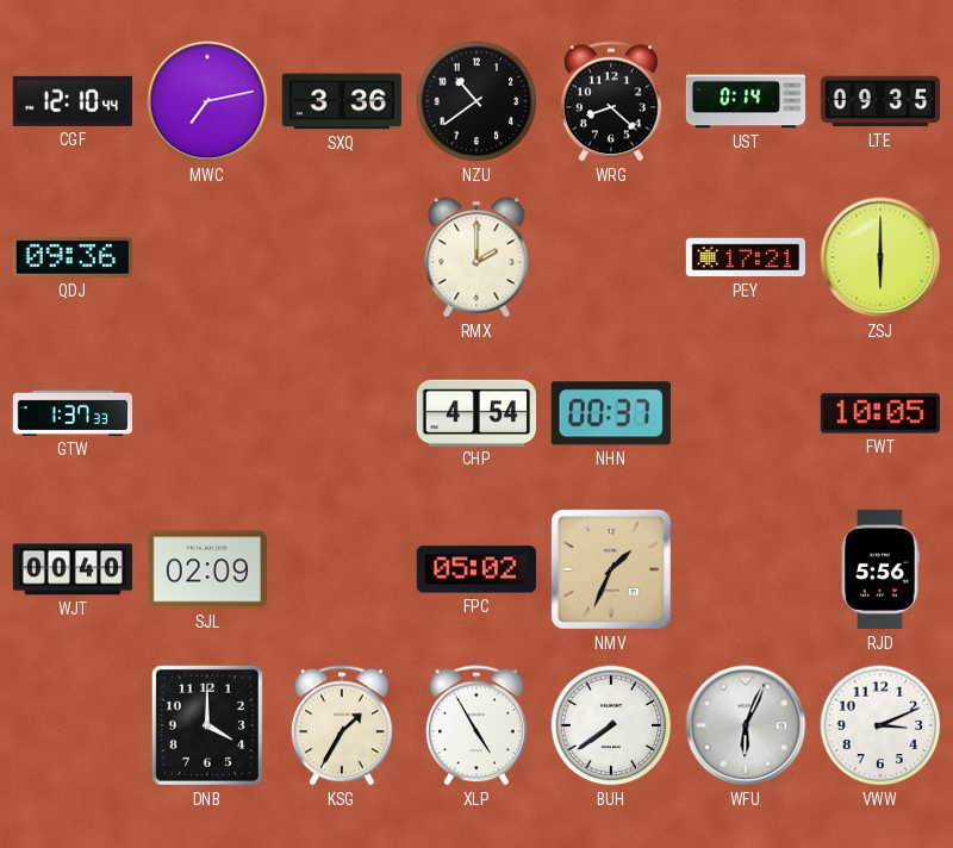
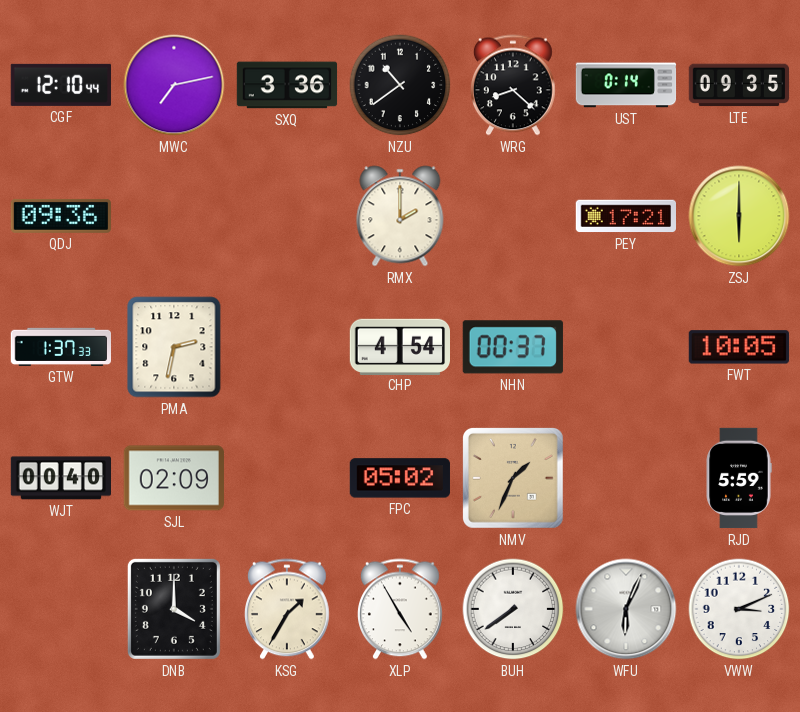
PMA: none -> 2:32 (174, 347)
RJD: 5:56 -> 5:59 (739, 478)
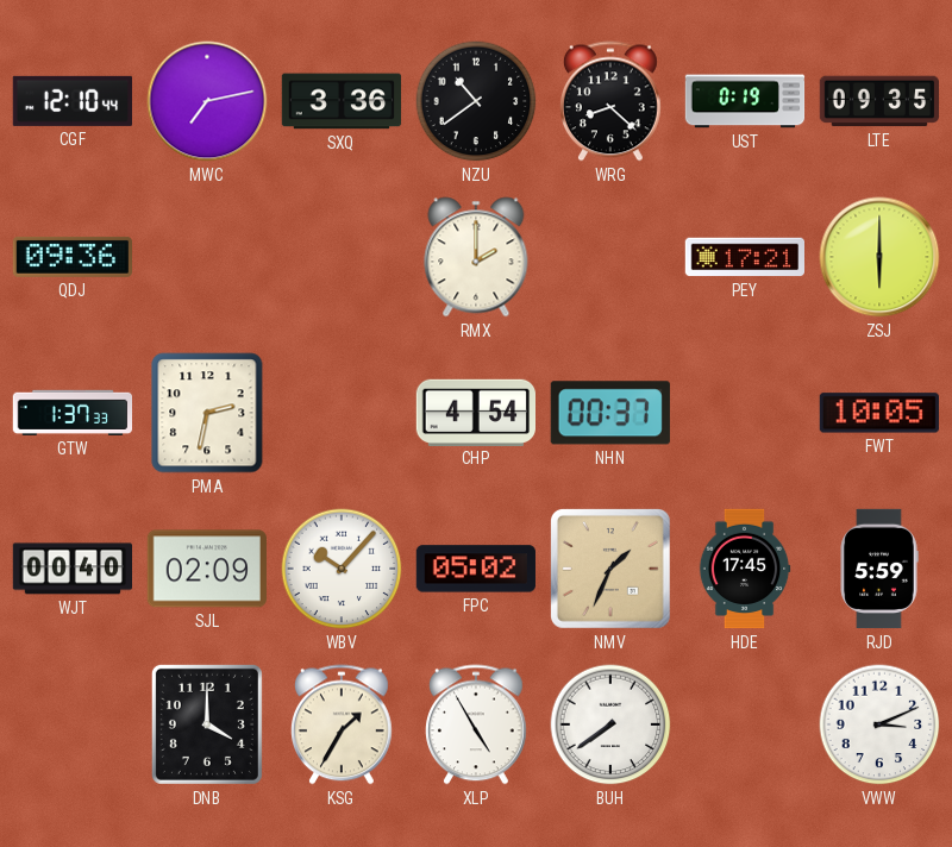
UST: 0:14 -> 0:19 (745, 101)
WBV: none -> 10:07 (342, 569)
HDE: none -> 17:45 (745, 569)
WFU: 6:04 -> none (626, 609)
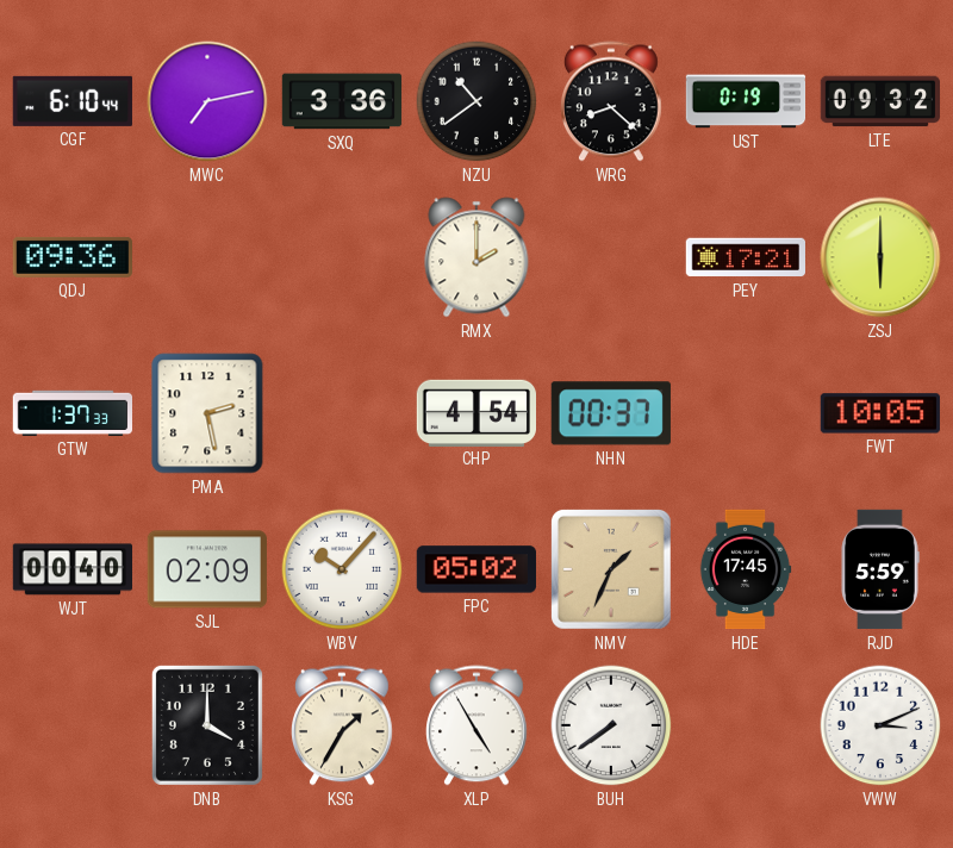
CGF: 12:10 -> 6:10 (73, 101)
LTE: 09:35 -> 09:32 (880, 101)
PMA: 2:32 -> 2:28 (207, 413)
